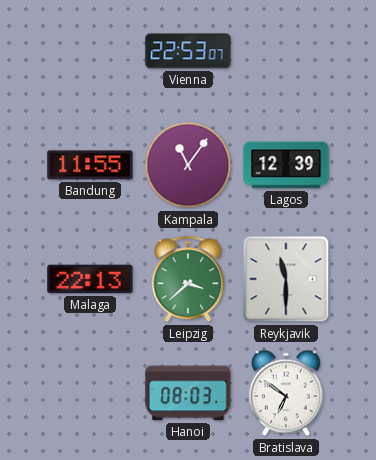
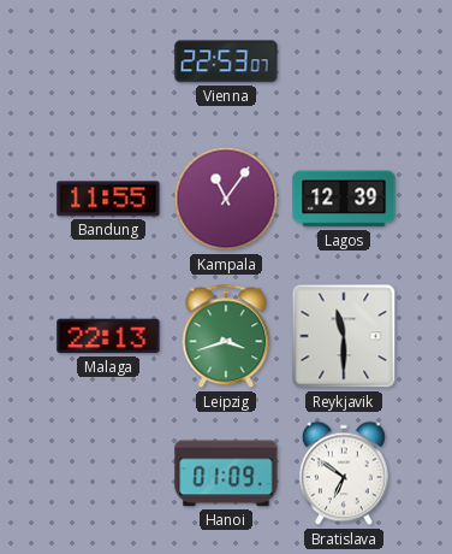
Leipzig: 3:38 -> 3:42 (226, 336)
Hanoi: 08:03 -> 01:09 (226, 473)
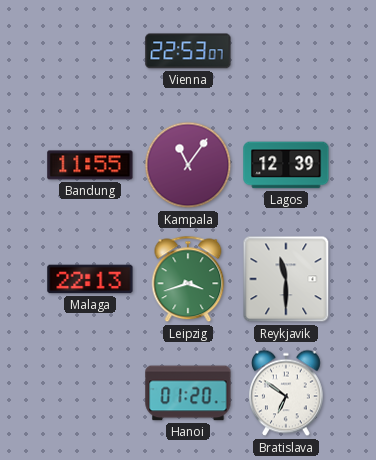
Hanoi: 01:09 -> 01:20 (188, 393)
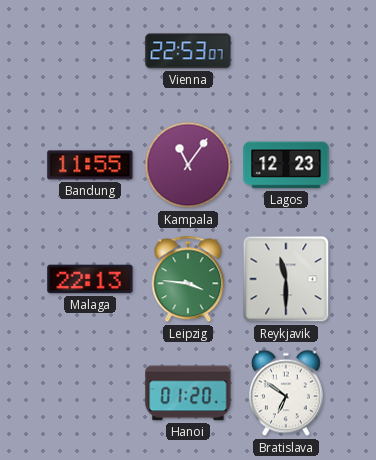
Lagos: 12:39 -> 12:23 (286, 165)
Leipzig: 3:42 -> 3:46 (188, 279)
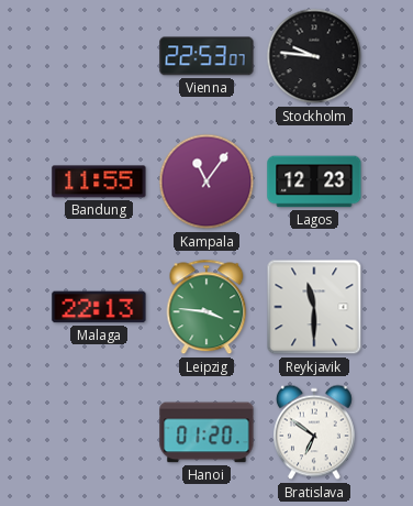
Stockholm: none -> 9:46 (314, 56)
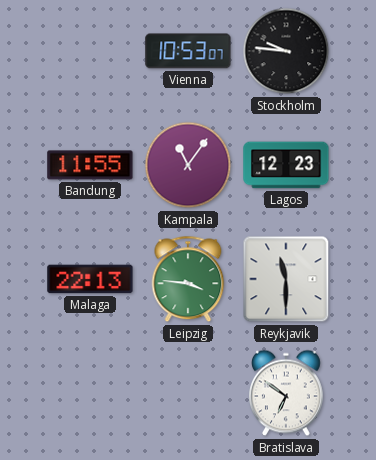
Vienna: 22:53 -> 10:53 (188, 51)
Hanoi: 01:20 -> none (206, 432)
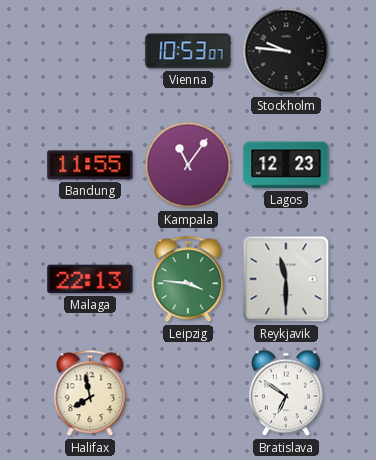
Halifax: none -> 7:58 (90, 393)
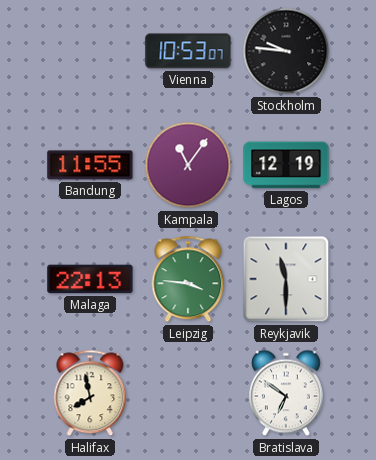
Lagos: 12:23 -> 12:19 (286, 165)
